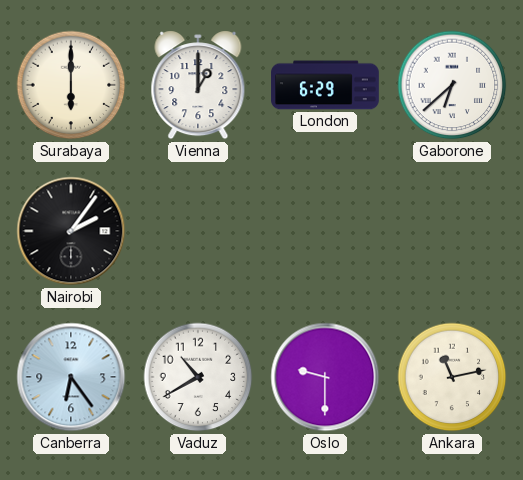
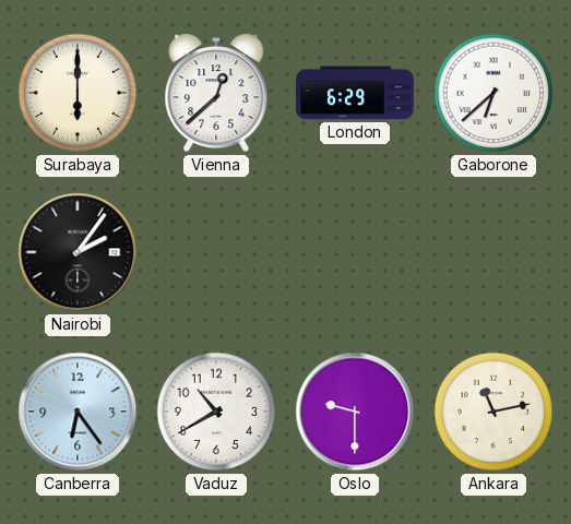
Vienna: 1:00 -> 12:38 (216, 93)
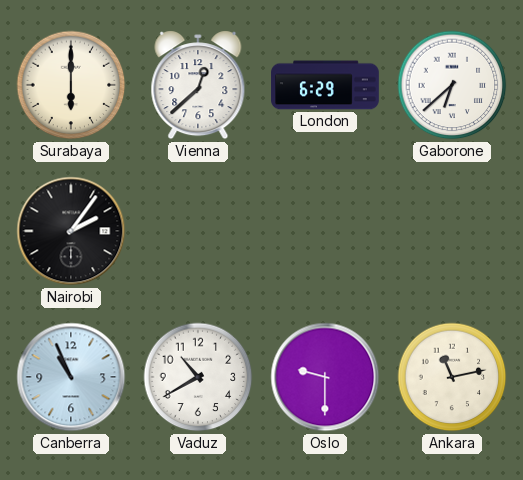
Canberra: 6:24 -> 10:56 (71, 377)
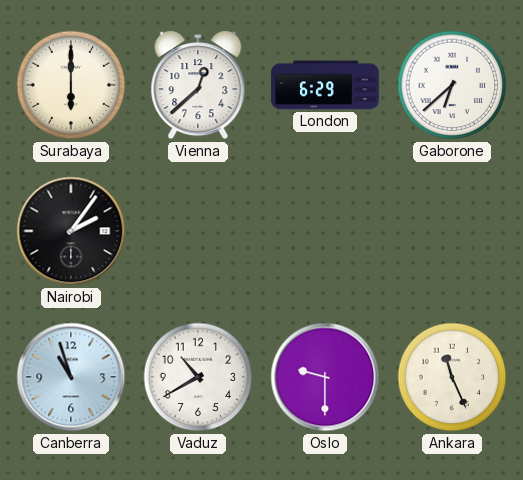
Canberra: 10:56 -> 10:57 (71, 377)
Ankara: 11:13 -> 11:26 (452, 377)
